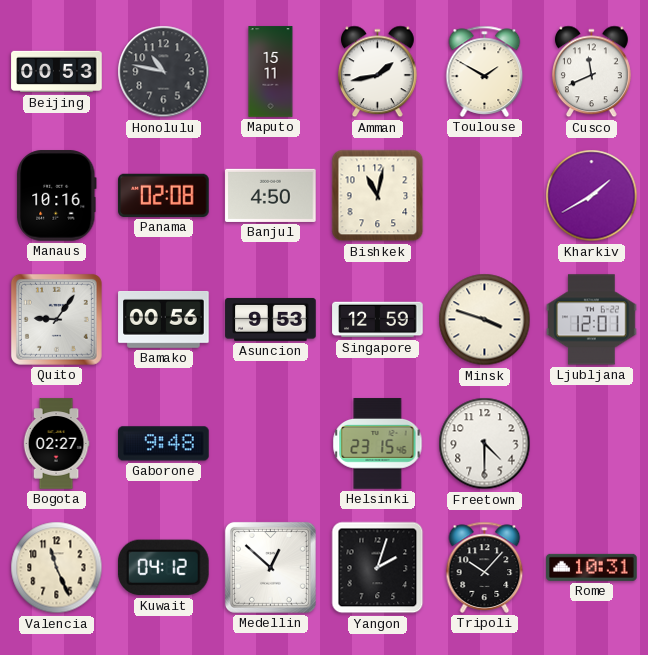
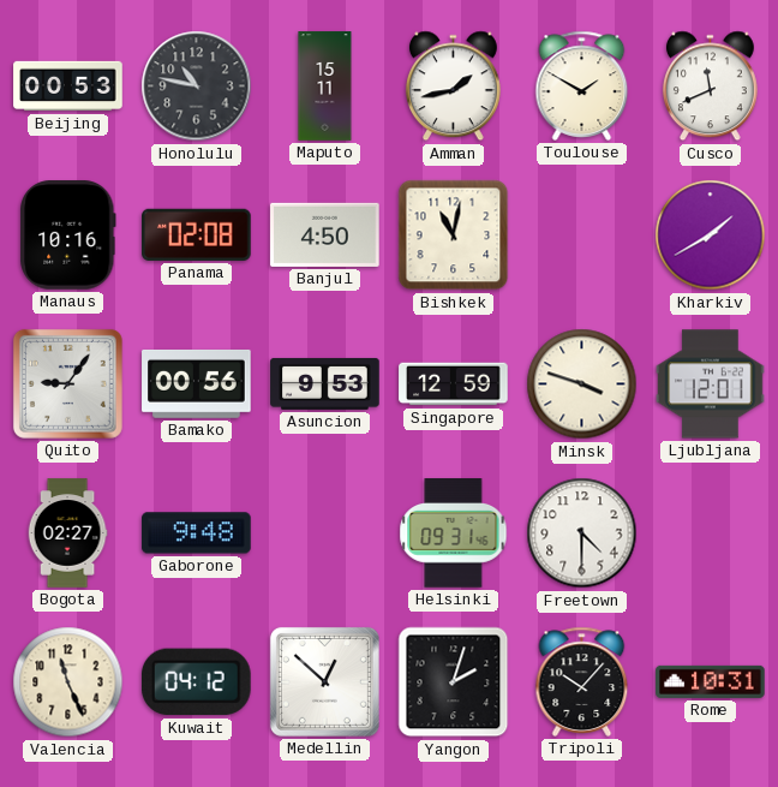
Helsinki: 23:15 -> 09:31 (454, 533)
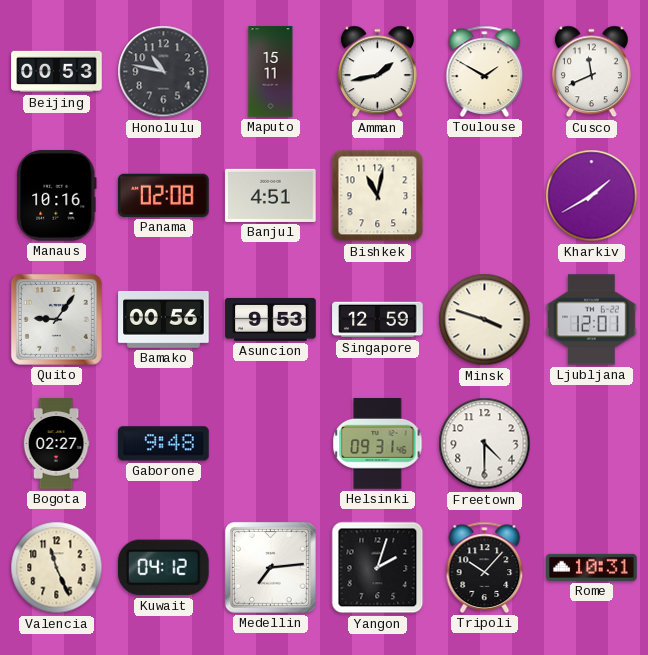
Banjul: 4:50 -> 4:51 (271, 195)
Medellin: 12:52 -> 7:14 (270, 567)
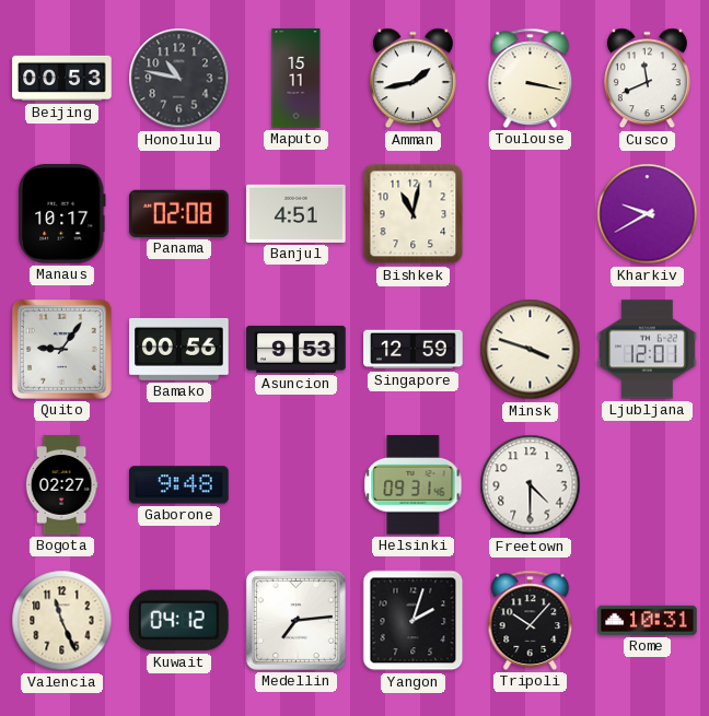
Toulouse: 1:50 -> 3:17 (531, 78)
Manaus: 10:16 -> 10:17 (62, 214)
Kharkiv: 1:40 -> 9:40 (648, 214)
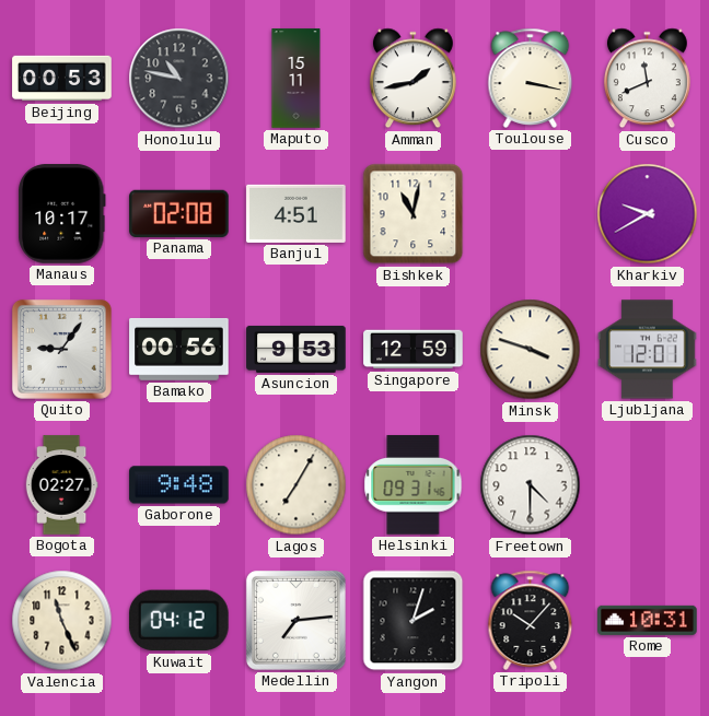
Lagos: none -> 7:05 (297, 485)
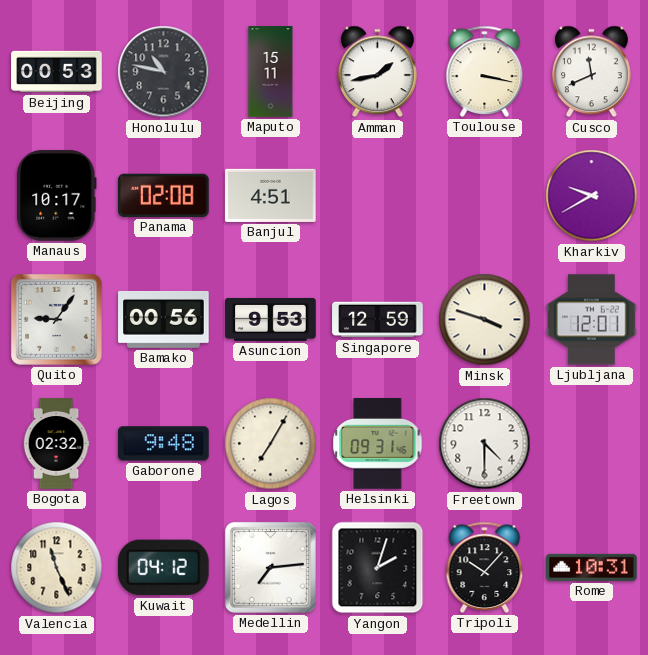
Bishkek: 11:02 -> none (414, 214)
Bogota: 02:27 -> 02:32 (56, 444)
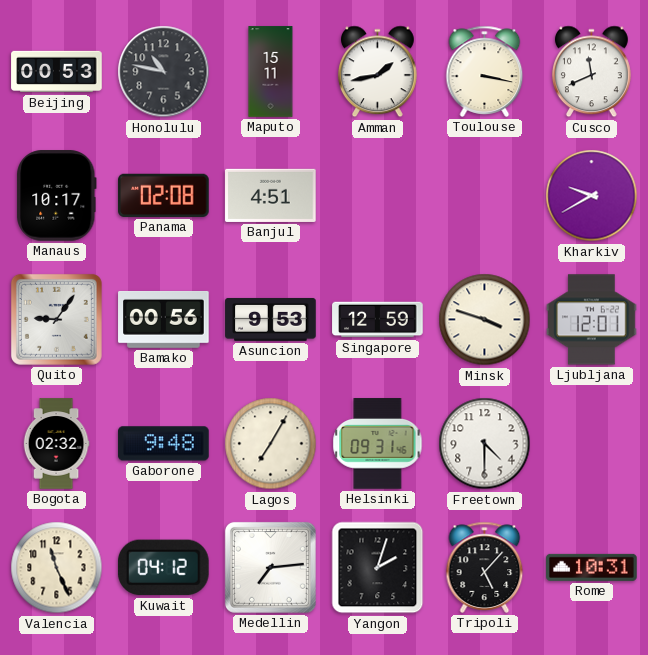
Tripoli: 10:07 -> 5:07 (485, 567)
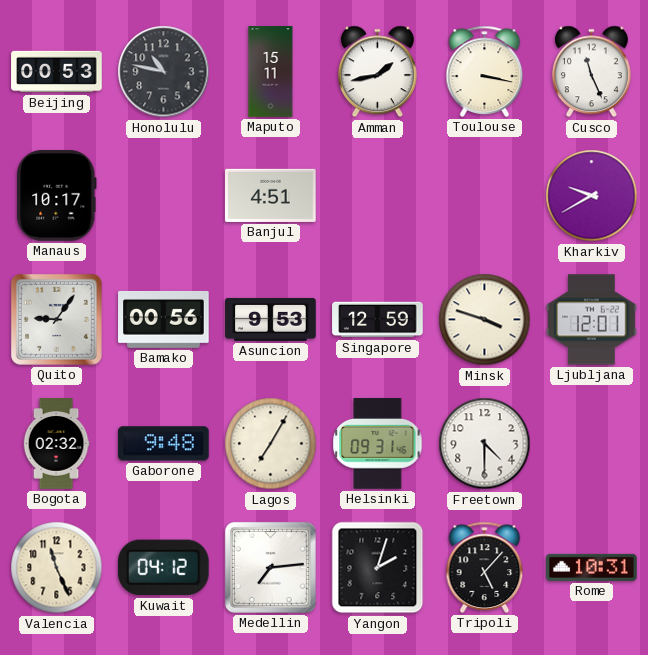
Cusco: 11:41 -> 11:26 (591, 72)
Panama: 02:08 -> none (164, 195)
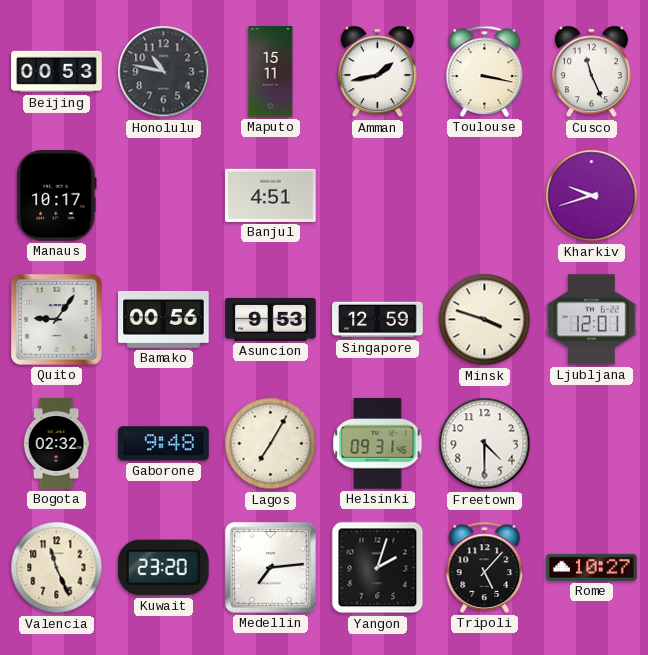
Kharkiv: 9:40 -> 9:42 (592, 196)
Kuwait: 04:12 -> 23:20 (163, 568)
Rome: 10:31 -> 10:27 (592, 567)
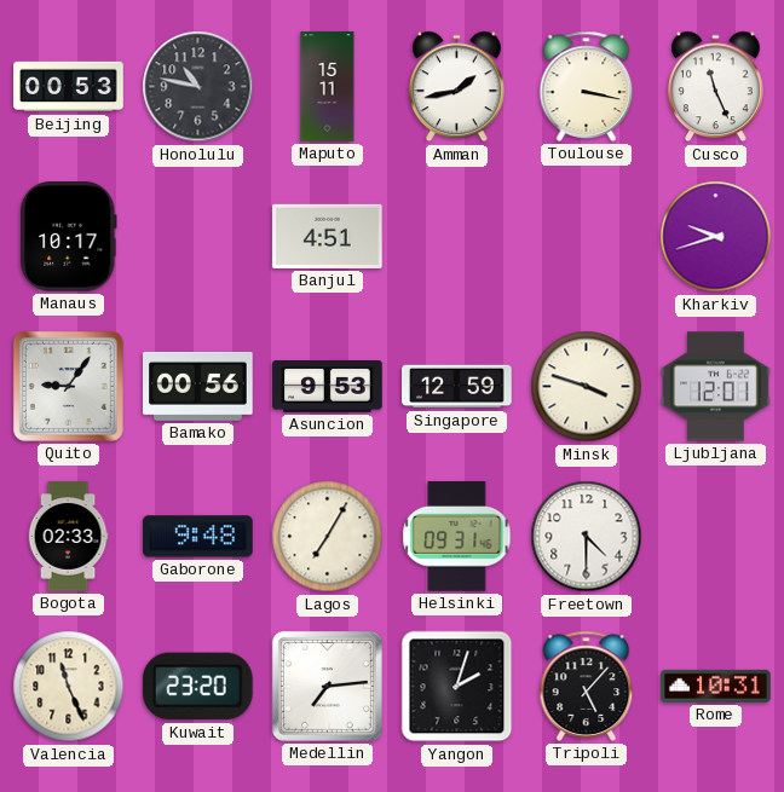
Bogota: 02:32 -> 02:33 (68, 537)
Rome: 10:27 -> 10:31 (716, 686)
